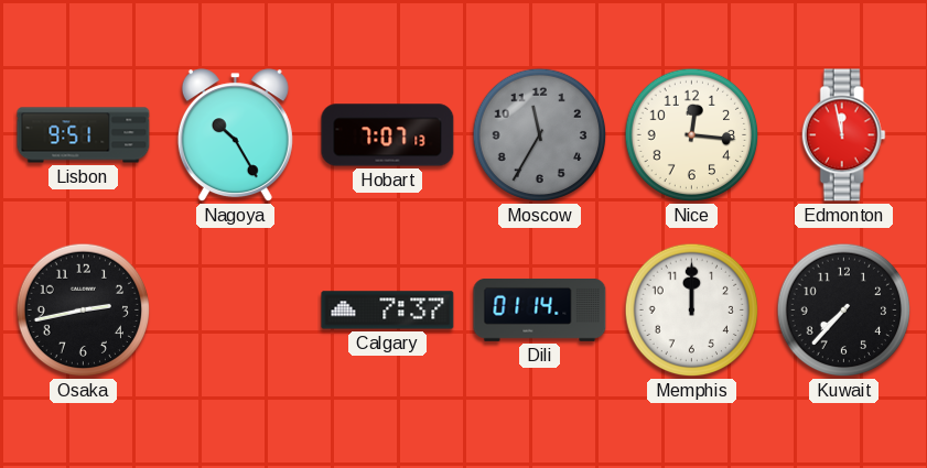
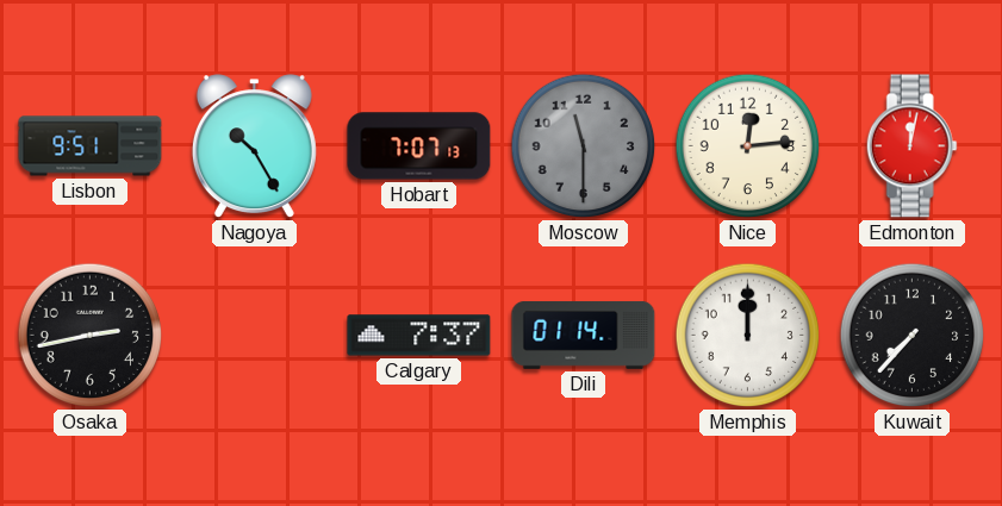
Moscow: 11:35 -> 11:30 (584, 146)
Nice: 12:16 -> 12:14 (748, 146)
Edmonton: 11:58 -> 12:02 (911, 146)
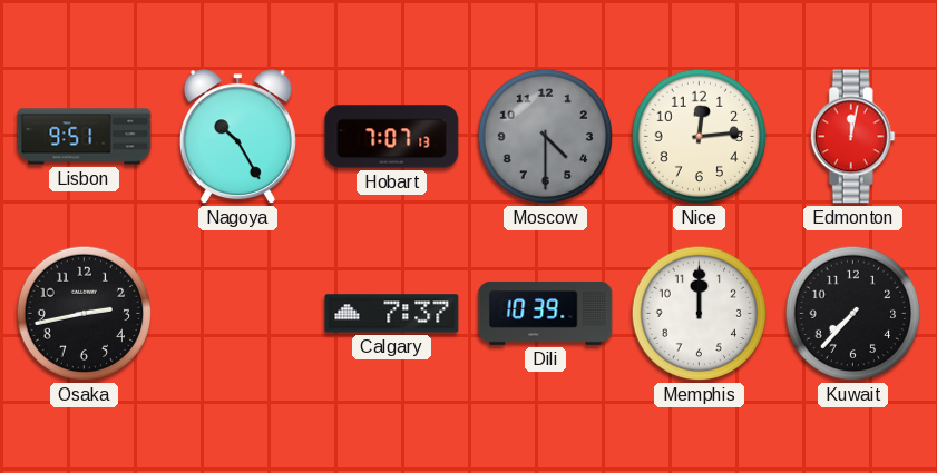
Moscow: 11:30 -> 4:30 (546, 137)
Dili: 01:14 -> 10:39 (546, 313)
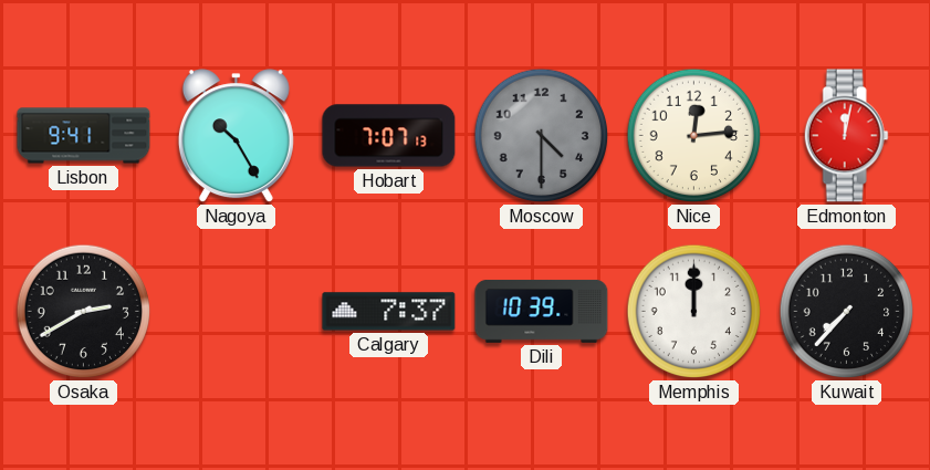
Lisbon: 9:51 -> 9:41 (84, 136)
Osaka: 2:43 -> 2:40 (84, 312)
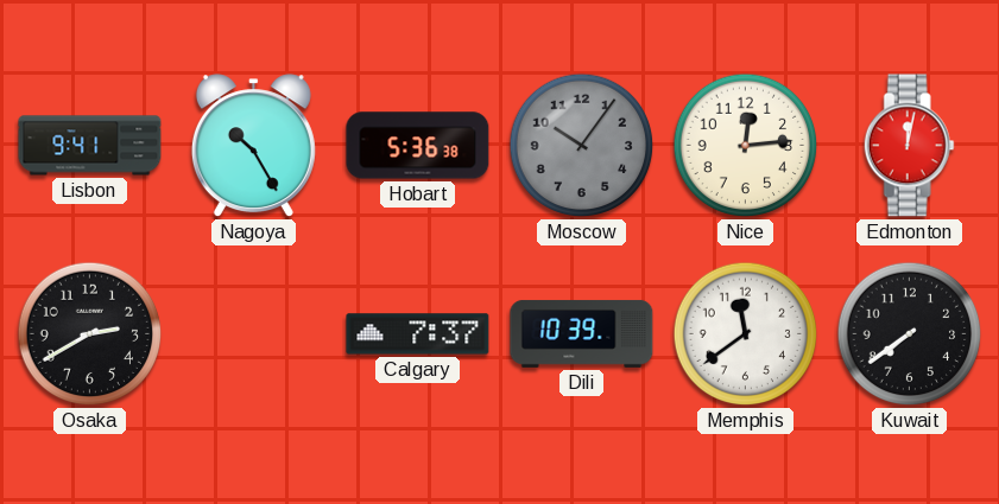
Hobart: 7:07 -> 5:36 (418, 146)
Moscow: 4:30 -> 10:06 (582, 146)
Memphis: 12:00 -> 11:39 (746, 334)
Kuwait: 7:37 -> 7:39 (910, 334)
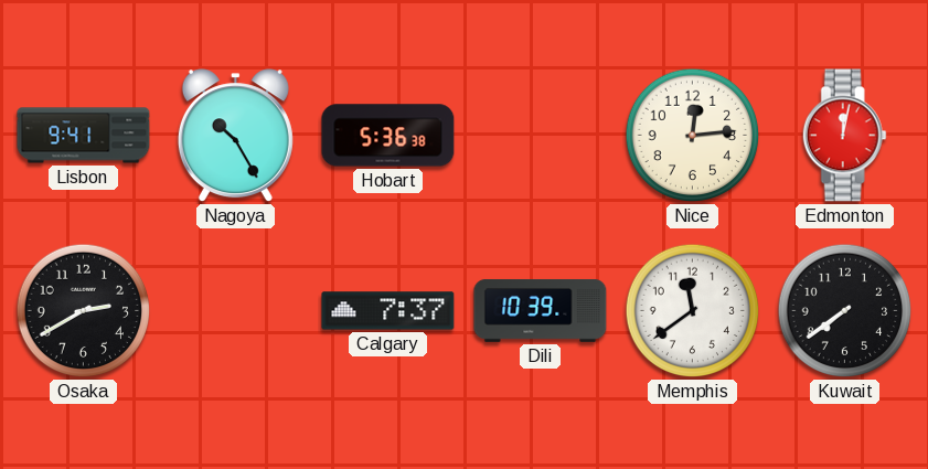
Moscow: 10:06 -> none (582, 146)
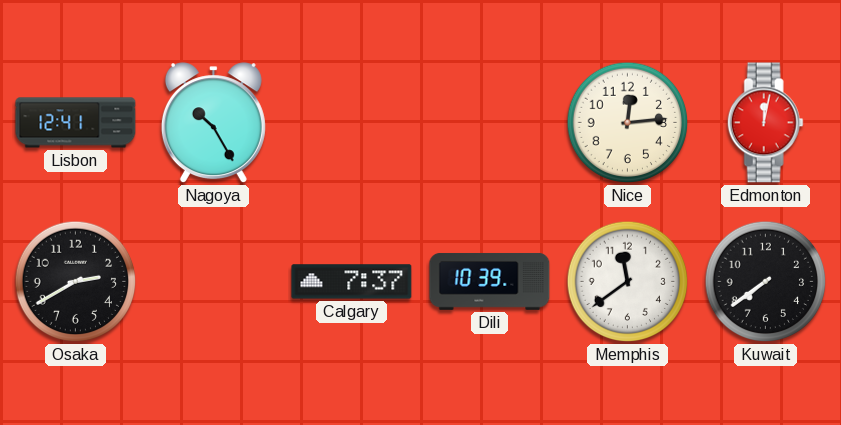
Lisbon: 9:41 -> 12:41 (76, 123)
Hobart: 5:36 -> none (388, 136)
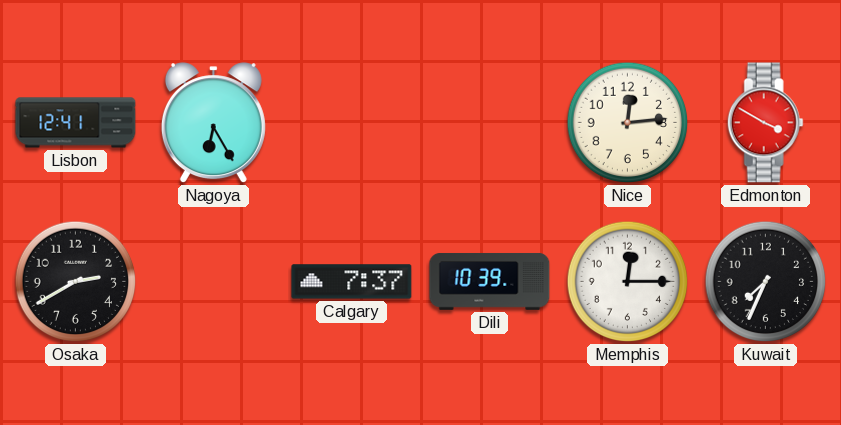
Nagoya: 10:25 -> 6:25 (213, 123)
Edmonton: 12:02 -> 3:50 (765, 123)
Memphis: 11:39 -> 12:15 (628, 282)
Kuwait: 7:39 -> 7:34 (766, 282)
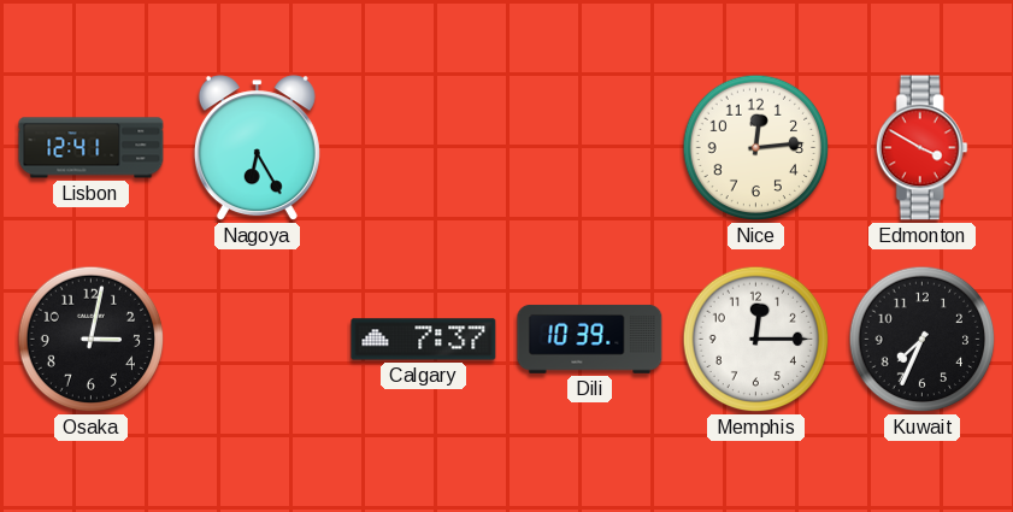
Osaka: 2:40 -> 3:02 (92, 340)
